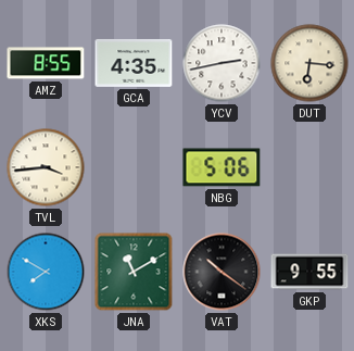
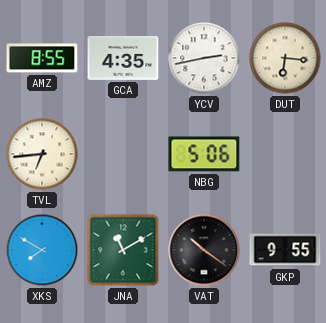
TVL: 3:44 -> 6:44 (42, 154)
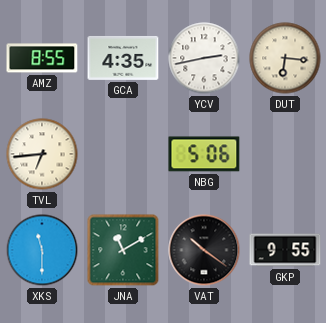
XKS: 7:50 -> 11:30 (42, 250)
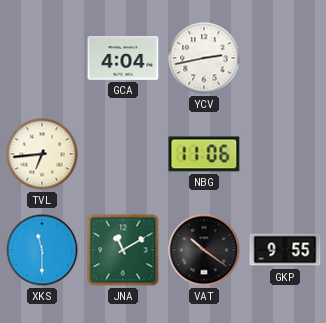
AMZ: 8:55 -> none (42, 58)
GCA: 4:35 -> 4:04 (123, 58)
DUT: 6:16 -> none (285, 58)
NBG: 5:06 -> 11:06 (204, 154)
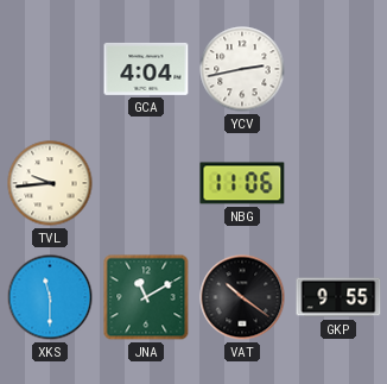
TVL: 6:44 -> 9:44 (50, 183)
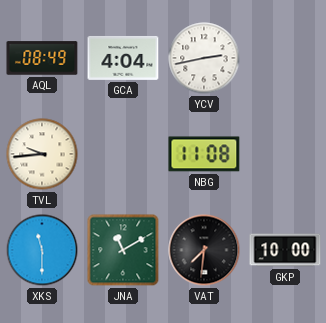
AQL: none -> 08:49 (42, 58)
NBG: 11:06 -> 11:08 (204, 154)
VAT: 10:21 -> 7:31 (204, 250)
GKP: 9:55 -> 10:00 (285, 250)
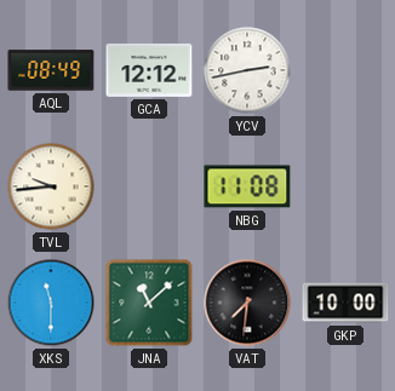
GCA: 4:04 -> 12:12 (149, 70)
JNA: 11:10 -> 11:08 (149, 303)
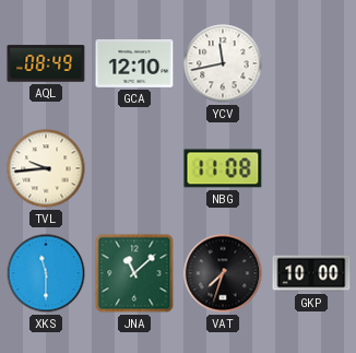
GCA: 12:12 -> 12:10 (134, 63)
YCV: 2:43 -> 11:43 (223, 63)
VAT: 7:31 -> 7:33 (223, 273)
